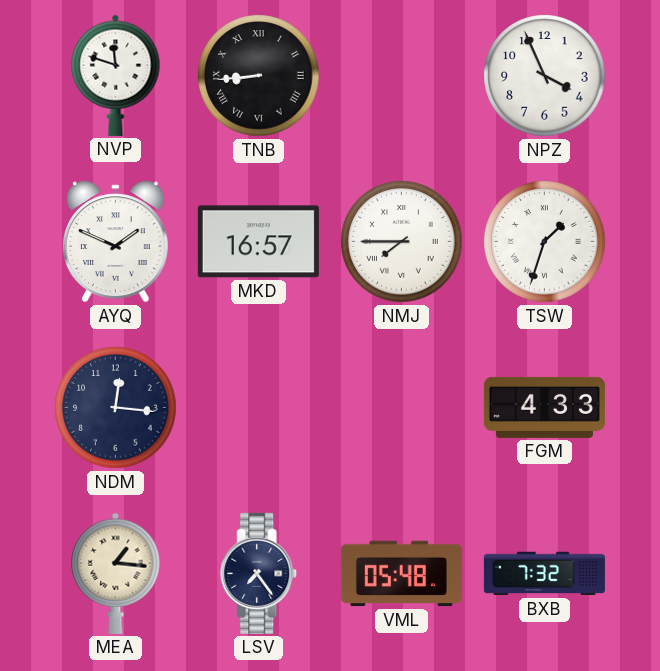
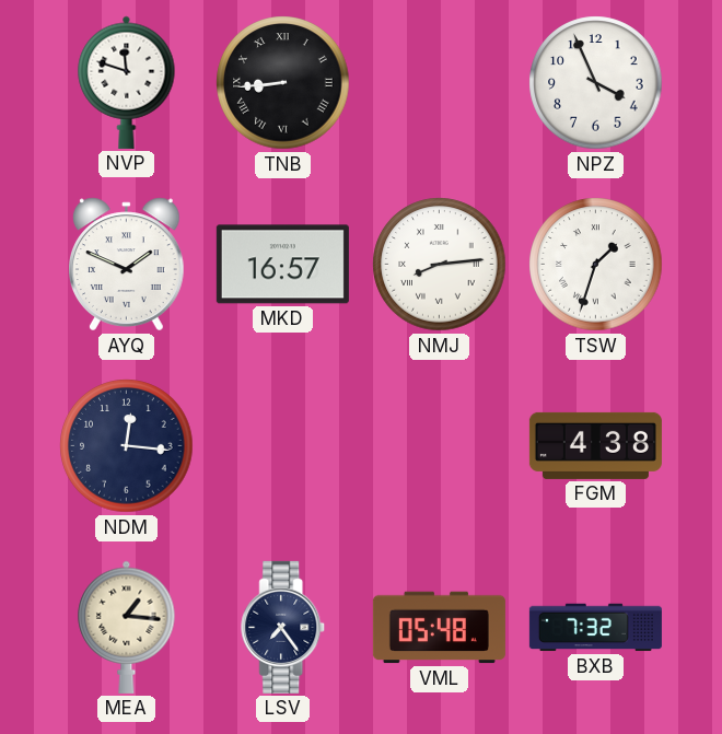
NMJ: 7:45 -> 8:14 (440, 265)
FGM: 4:33 -> 4:38 (595, 445)
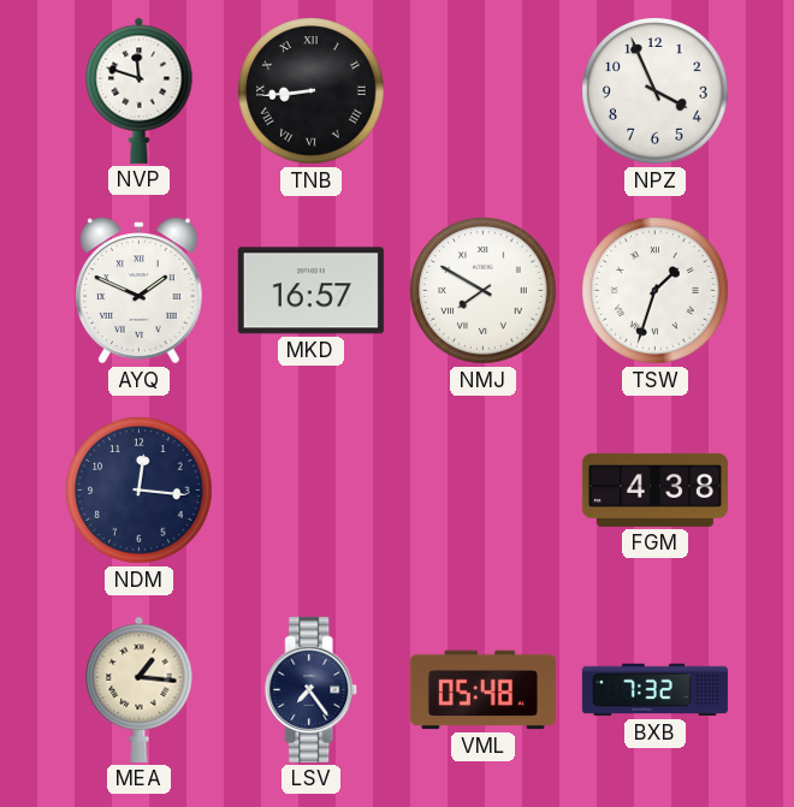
NMJ: 8:14 -> 7:50 (484, 291)
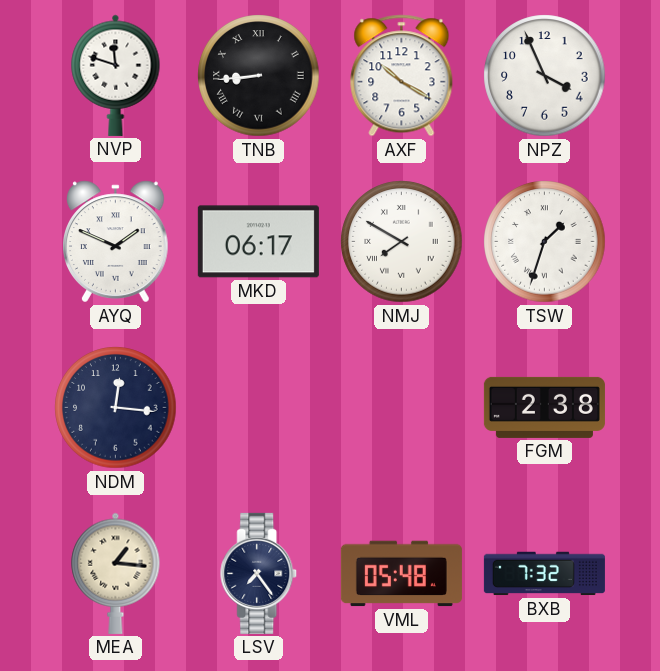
AXF: none -> 10:20 (402, 76)
MKD: 16:57 -> 06:17 (258, 242)
FGM: 4:38 -> 2:38 (544, 407)
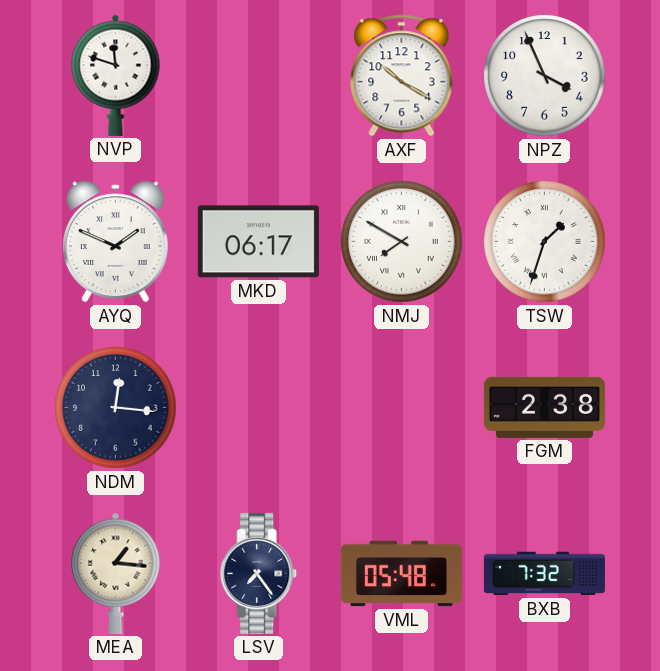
TNB: 8:44 -> none (259, 76)
